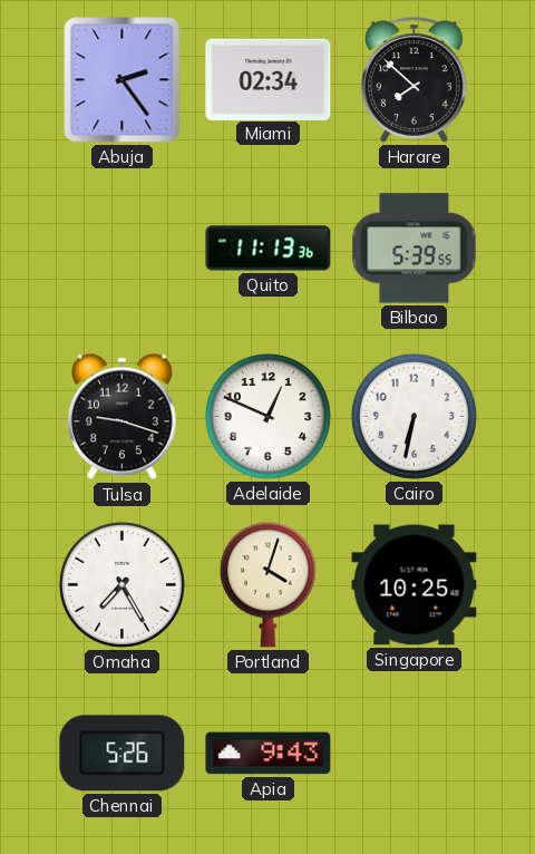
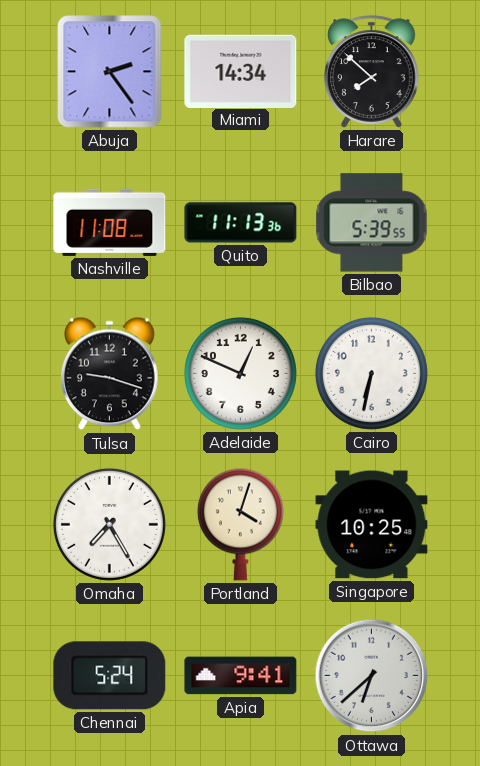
Miami: 02:34 -> 14:34 (241, 71)
Nashville: none -> 11:08 (110, 222)
Chennai: 5:26 -> 5:24 (110, 676)
Apia: 9:43 -> 9:41 (241, 676)
Ottawa: none -> 6:38 (372, 676)
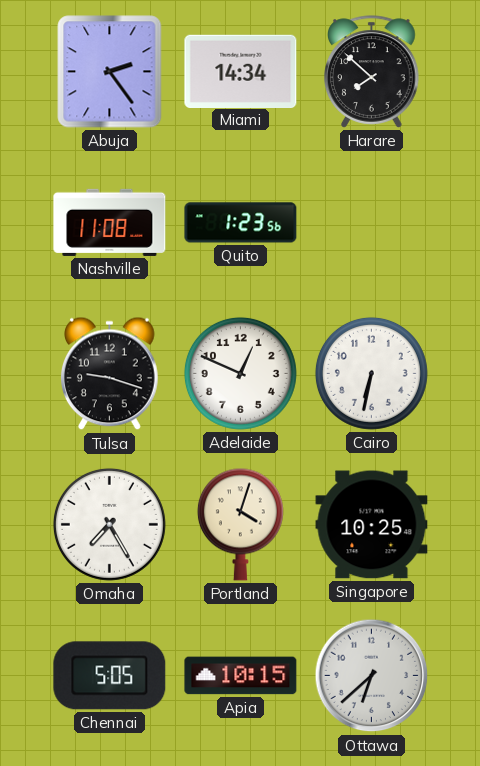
Quito: 11:13 -> 1:23 (241, 223)
Bilbao: 5:39 -> none (372, 223)
Chennai: 5:24 -> 5:05 (110, 676)
Apia: 9:41 -> 10:15 (241, 676)
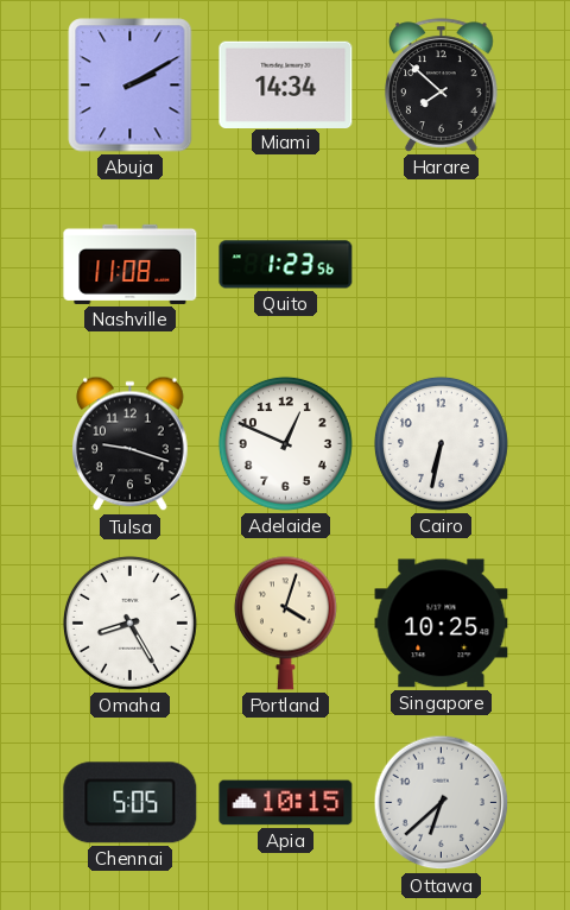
Abuja: 2:24 -> 2:10 (131, 86)
Omaha: 7:25 -> 8:25 (129, 623)
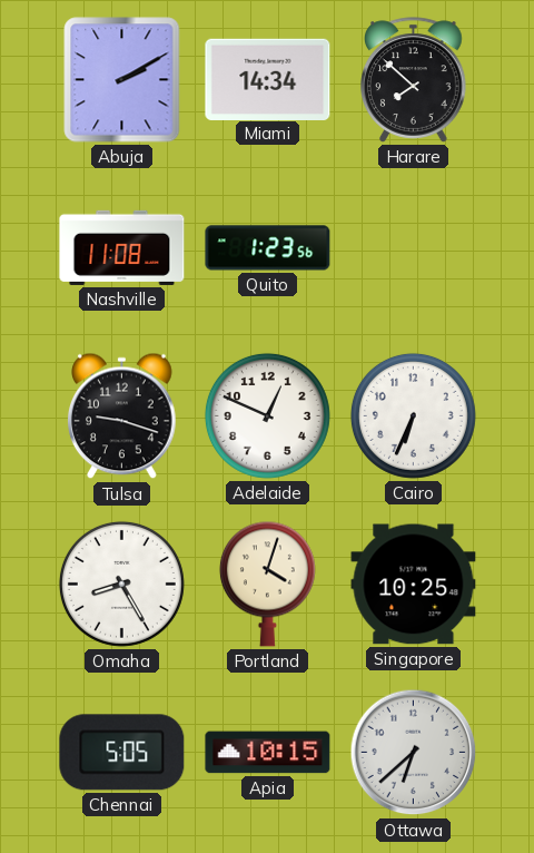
Cairo: 6:32 -> 6:34 (413, 415)
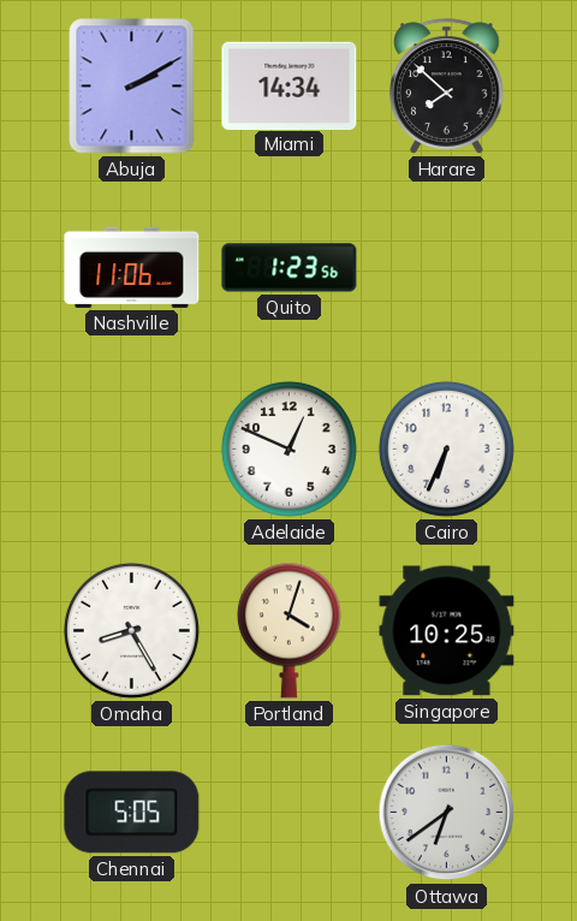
Nashville: 11:08 -> 11:06 (132, 267)
Tulsa: 9:18 -> none (122, 416)
Apia: 10:15 -> none (268, 753)
Ottawa: 6:38 -> 6:39 (447, 813)
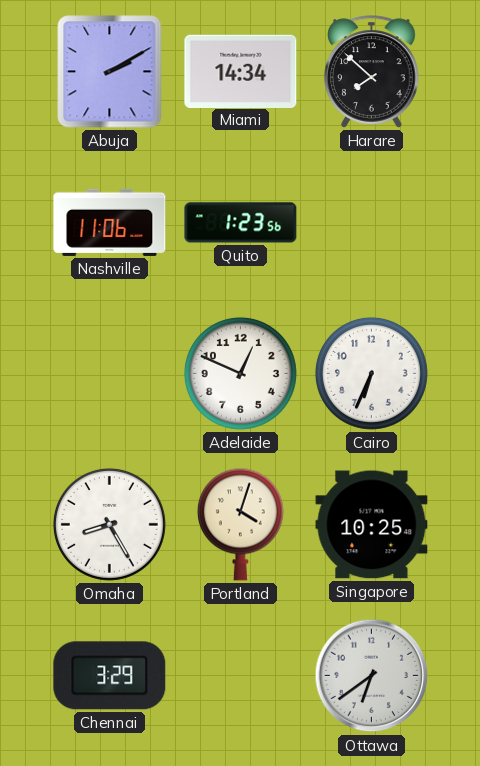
Chennai: 5:05 -> 3:29 (110, 676)
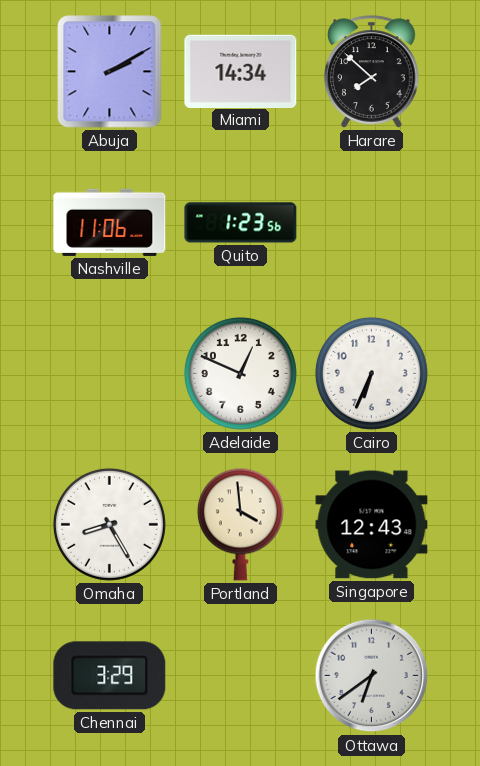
Portland: 4:03 -> 3:59 (240, 524)
Singapore: 10:25 -> 12:43 (372, 525)
